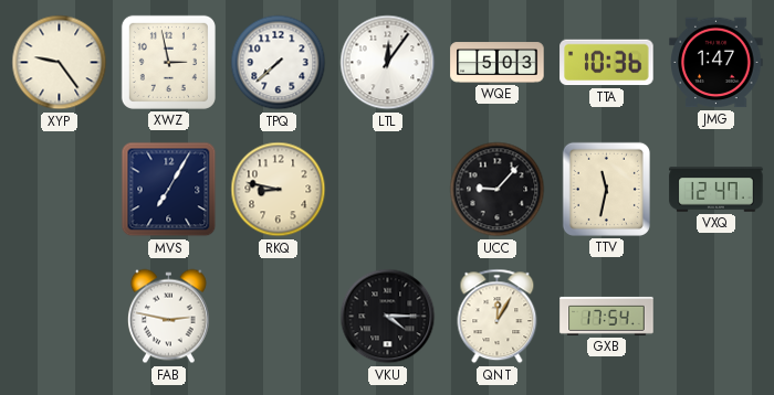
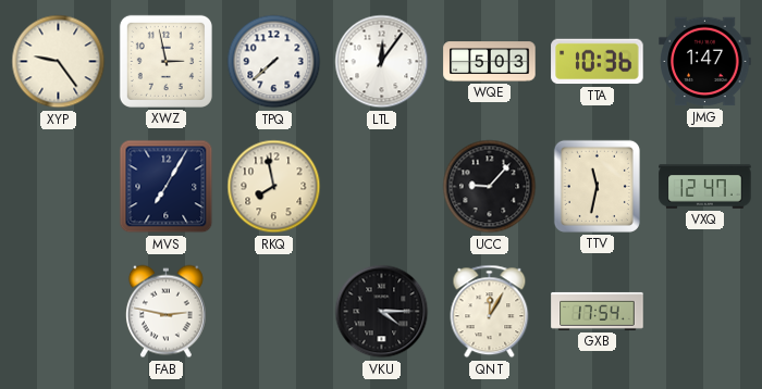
RKQ: 8:47 -> 7:58 (274, 187)
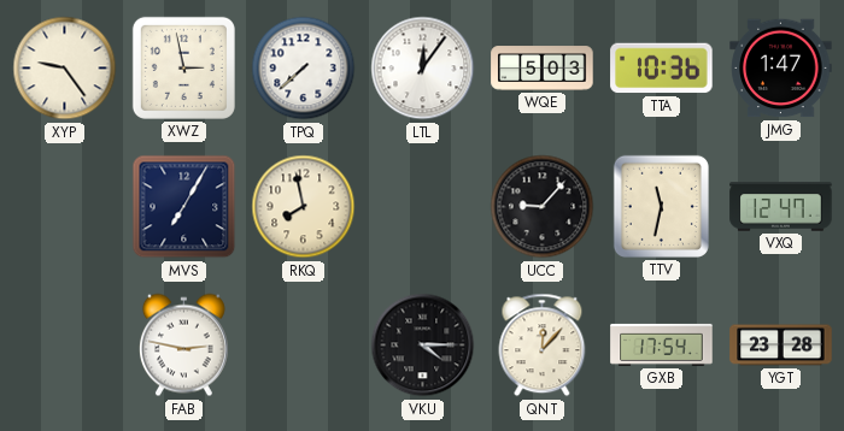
QNT: 12:05 -> 12:07 (543, 346)
YGT: none -> 23:28 (781, 346)
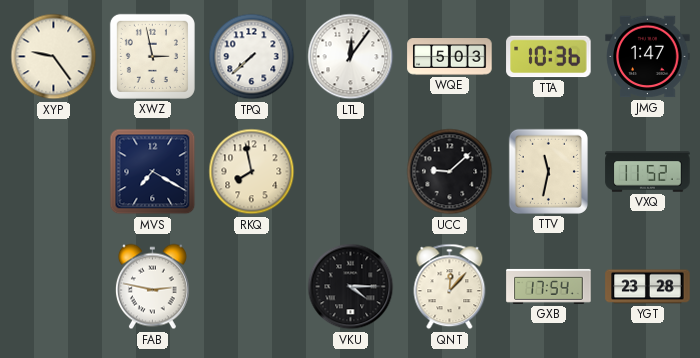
MVS: 7:05 -> 7:20 (153, 172)
UCC: 9:07 -> 9:08 (450, 172)
VXQ: 12:47 -> 11:52 (648, 172)
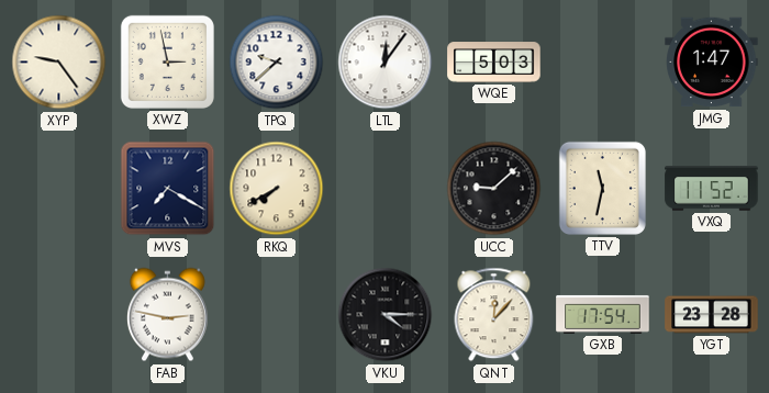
TPQ: 7:38 -> 9:38 (277, 63)
TTA: 10:36 -> none (549, 57)
RKQ: 7:58 -> 7:40 (277, 189)
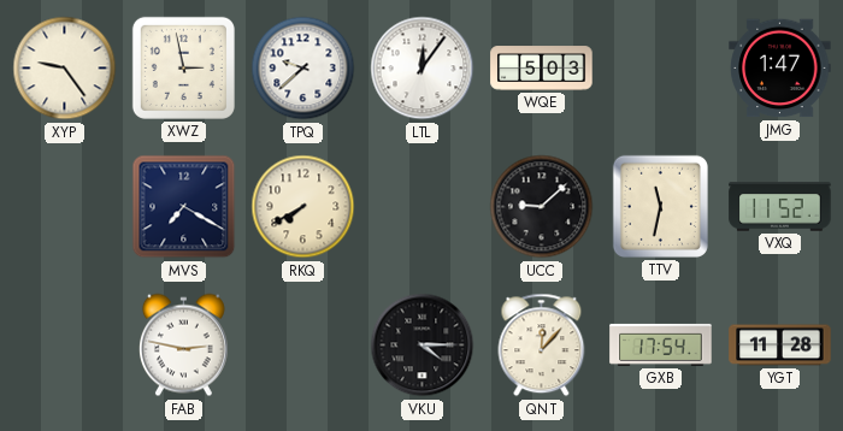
YGT: 23:28 -> 11:28 (780, 346)
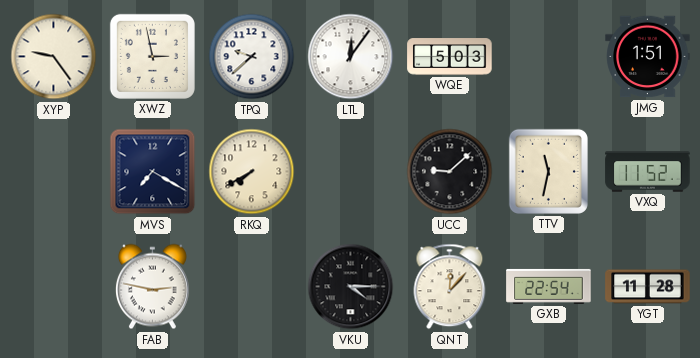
JMG: 1:47 -> 1:51 (648, 57)
GXB: 17:54 -> 22:54 (549, 286)
